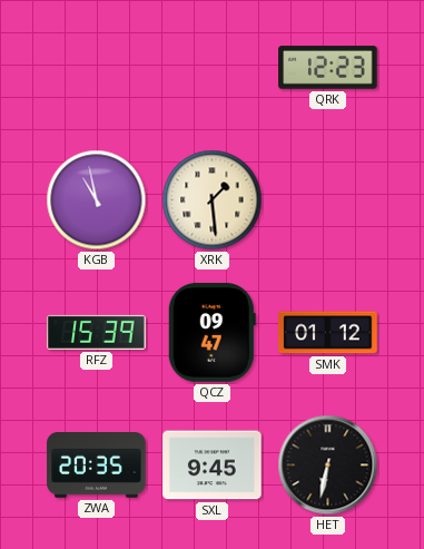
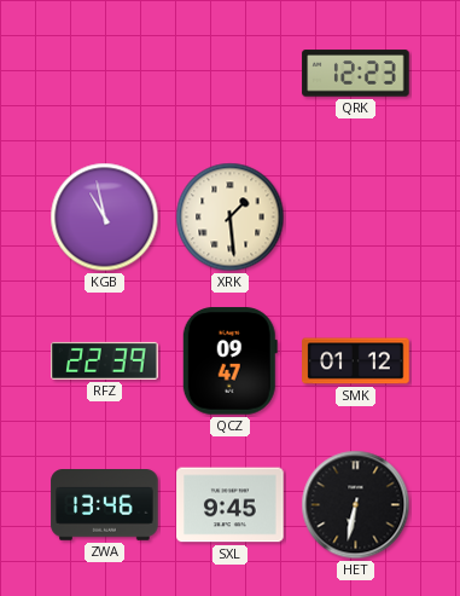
RFZ: 15:39 -> 22:39 (105, 360)
ZWA: 20:35 -> 13:46 (105, 505)
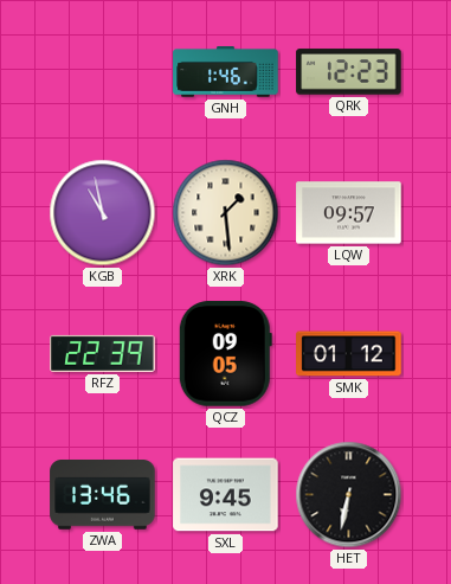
GNH: none -> 1:46 (226, 72)
LQW: none -> 09:57 (349, 213)
QCZ: 09:47 -> 09:05 (225, 354)
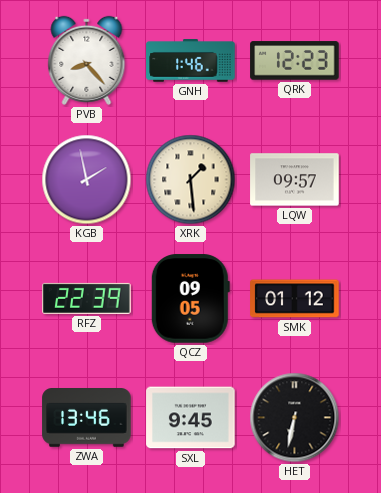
PVB: none -> 8:23 (87, 60)
KGB: 10:58 -> 1:58 (87, 180)
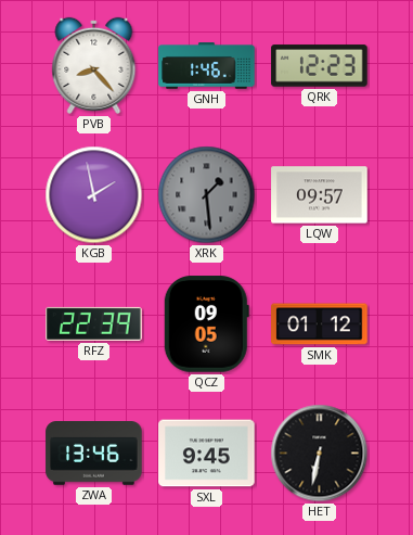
XRK dial: cream -> grey (207, 195)
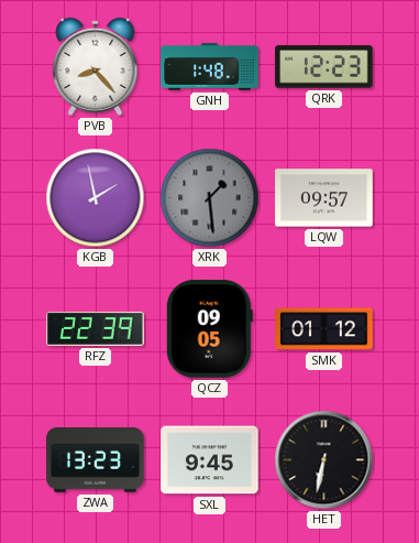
GNH: 1:46 -> 1:48 (210, 67)
ZWA: 13:46 -> 13:23 (96, 460)
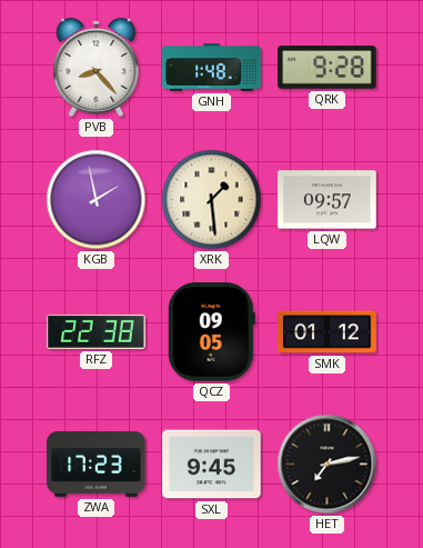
QRK: 12:23 -> 9:28 (328, 68)
XRK dial: grey -> cream (212, 200)
RFZ: 22:39 -> 22:38 (97, 331)
ZWA: 13:23 -> 17:23 (97, 465)
HET: 6:32 -> 7:13 (328, 465)
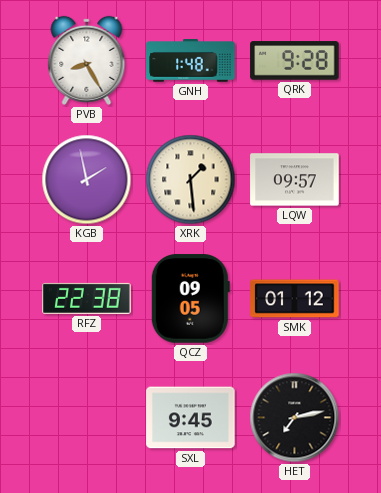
PVB: 8:23 -> 8:25 (87, 60)
ZWA: 17:23 -> none (97, 465)
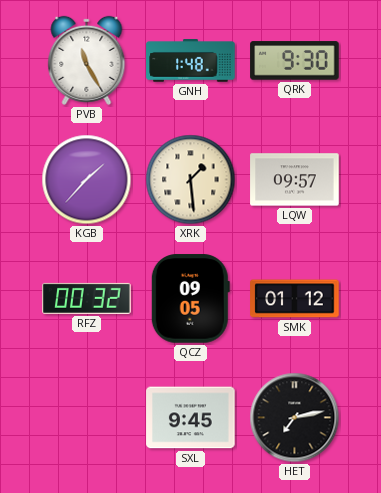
PVB: 8:25 -> 11:25 (87, 60)
QRK: 9:28 -> 9:30 (295, 61)
KGB: 1:58 -> 1:37 (87, 180)
RFZ: 22:38 -> 00:32 (87, 298)
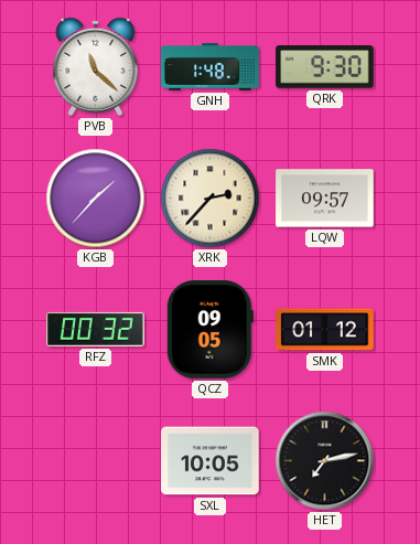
PVB: 11:25 -> 11:22 (96, 66)
XRK: 1:29 -> 2:37 (211, 199)
SXL: 9:45 -> 10:05 (211, 461)
